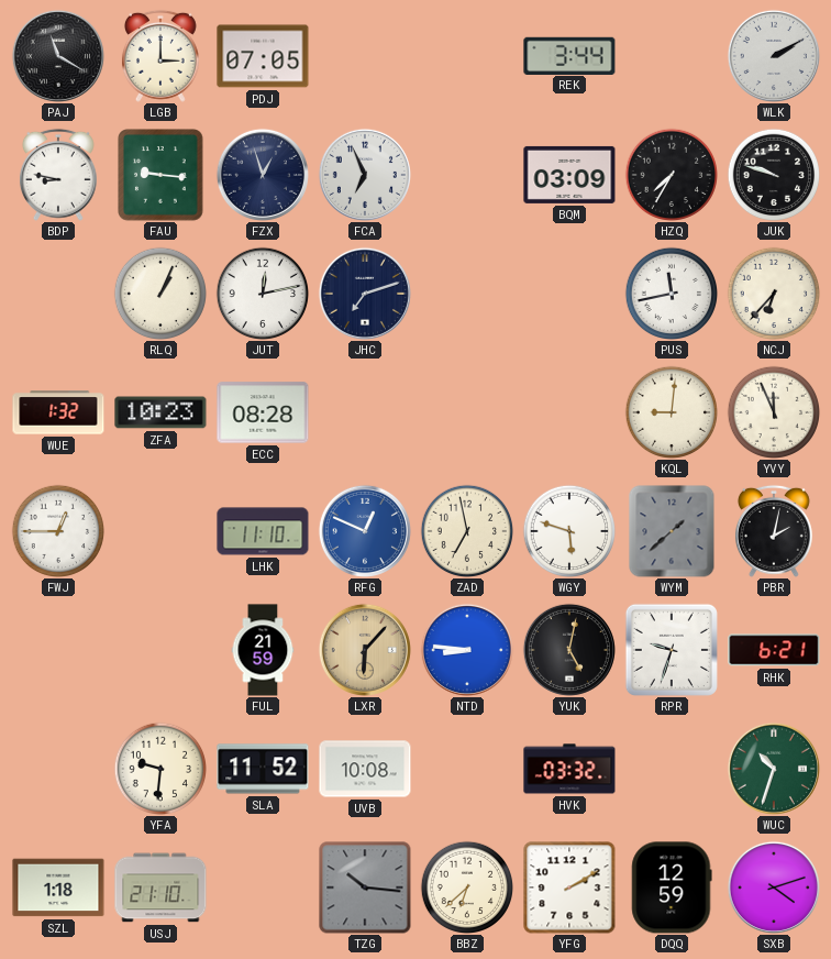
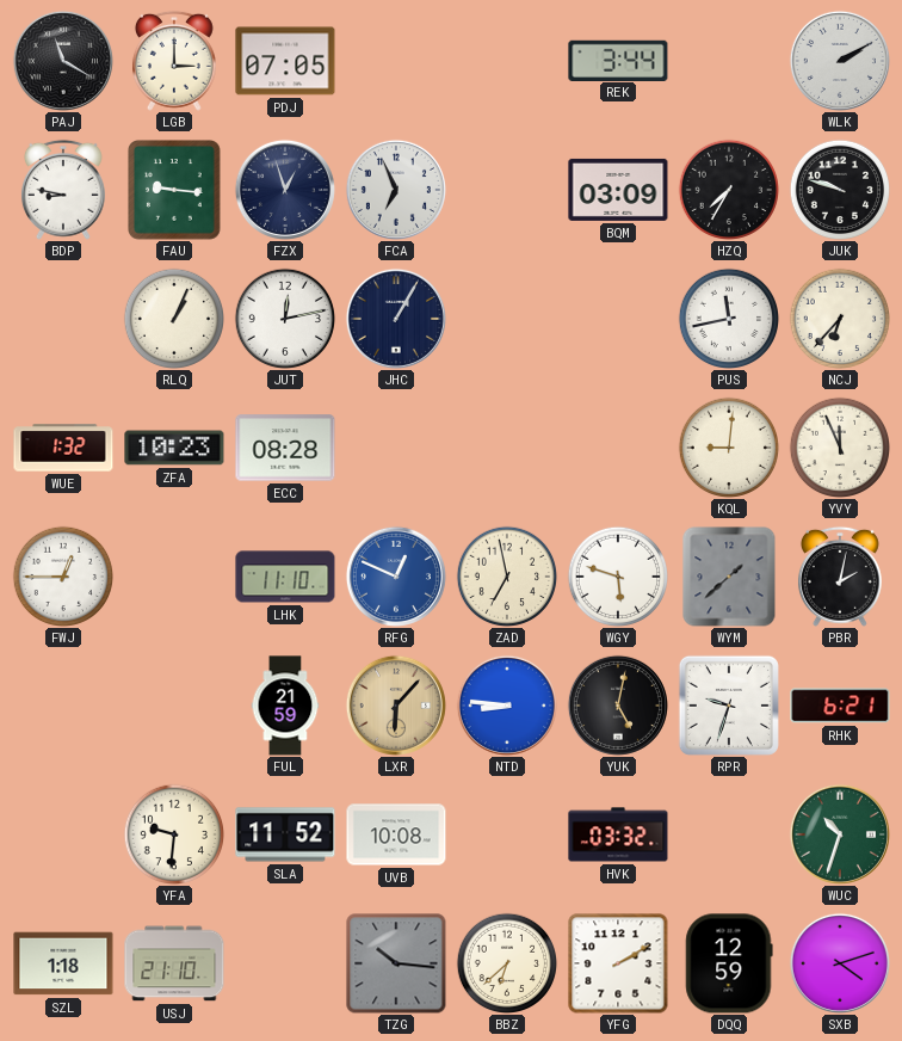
JHC: 7:12 -> 1:05 (396, 319)
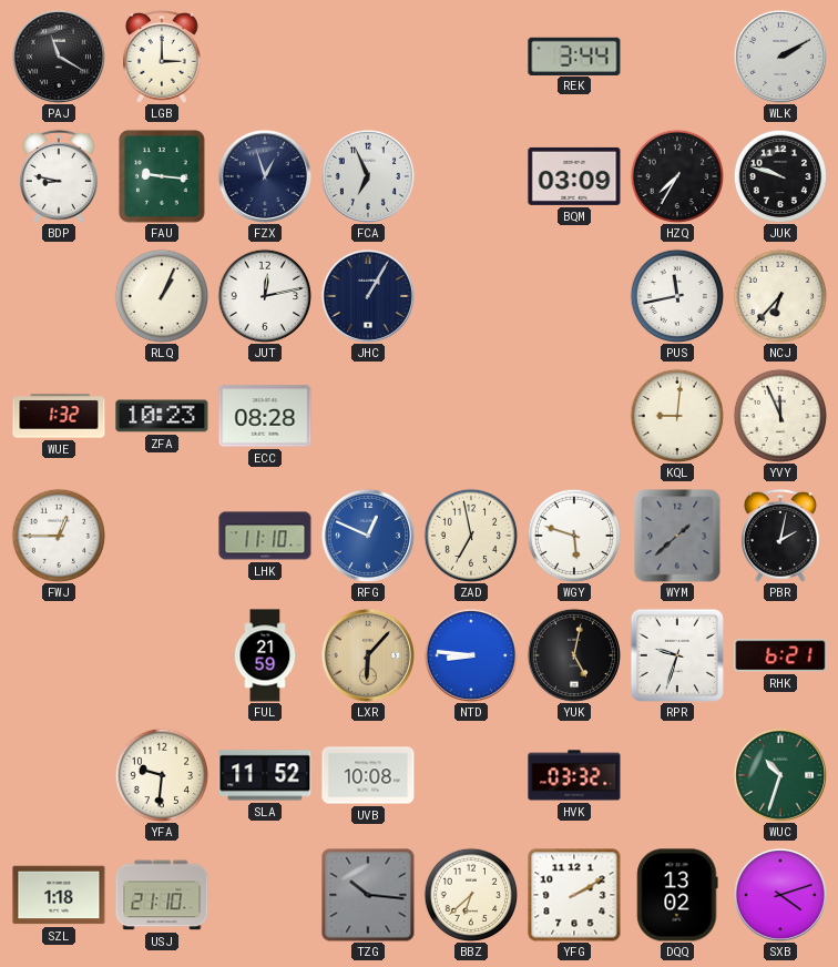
PDJ: 07:05 -> none (285, 61)
DQQ: 12:59 -> 13:02 (677, 895)
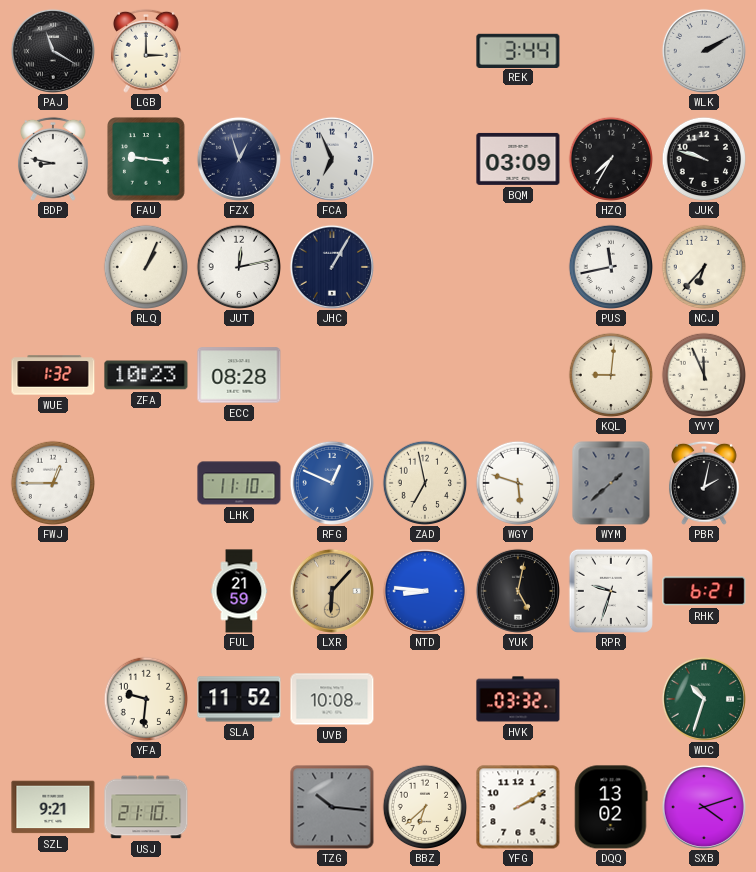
SZL: 1:18 -> 9:21 (53, 807)
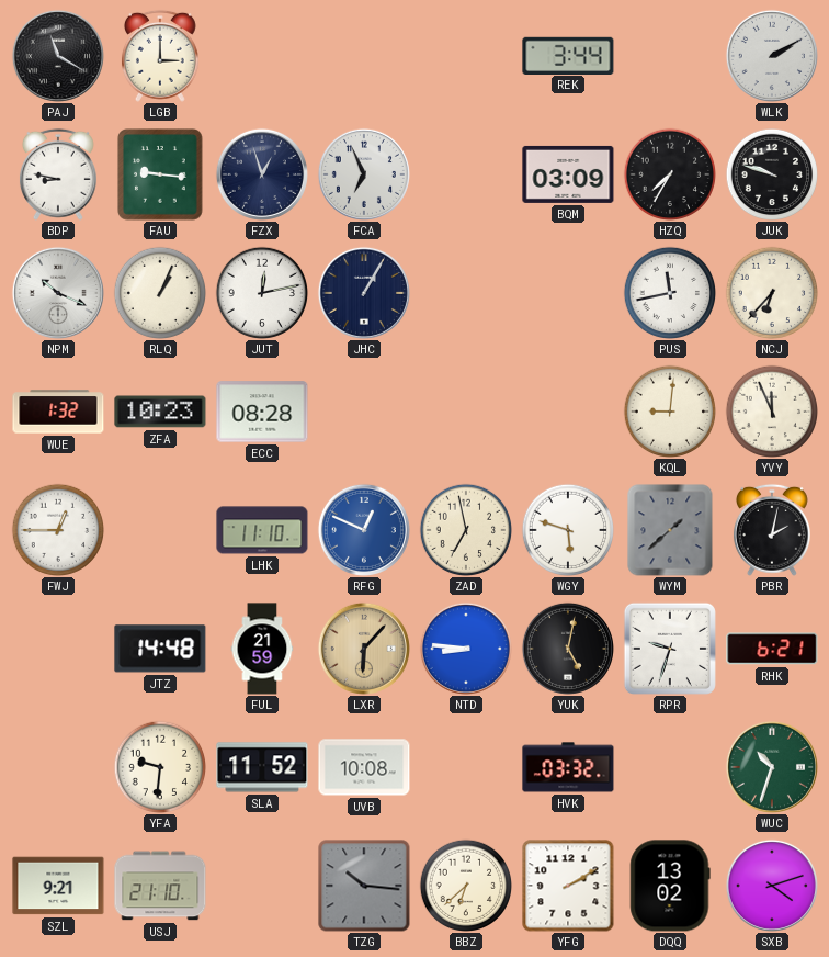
NPM: none -> 10:19 (58, 293)
JTZ: none -> 14:48 (160, 649)
